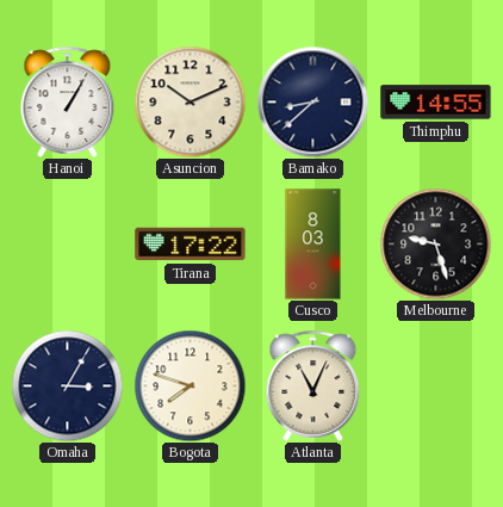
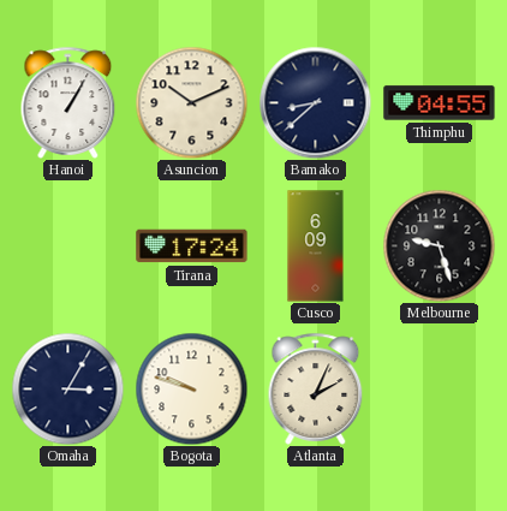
Thimphu: 14:55 -> 04:55 (440, 103)
Tirana: 17:22 -> 17:24 (192, 246)
Cusco: 8:03 -> 6:09 (316, 246)
Bogota: 7:48 -> 9:48 (191, 388)
Atlanta: 11:04 -> 2:04 (316, 388)
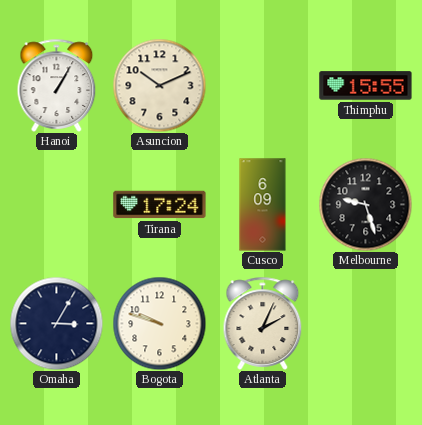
Bamako: 8:38 -> none (315, 102)
Thimphu: 04:55 -> 15:55 (366, 86)
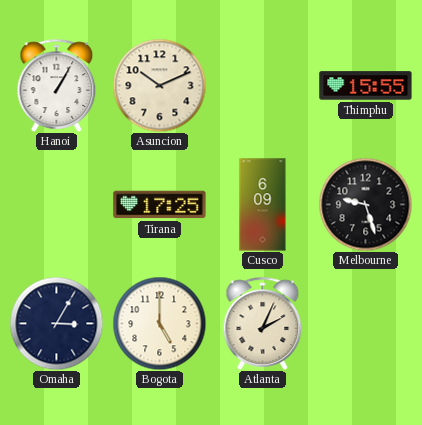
Tirana: 17:24 -> 17:25 (160, 205)
Bogota: 9:48 -> 5:00 (159, 323)
